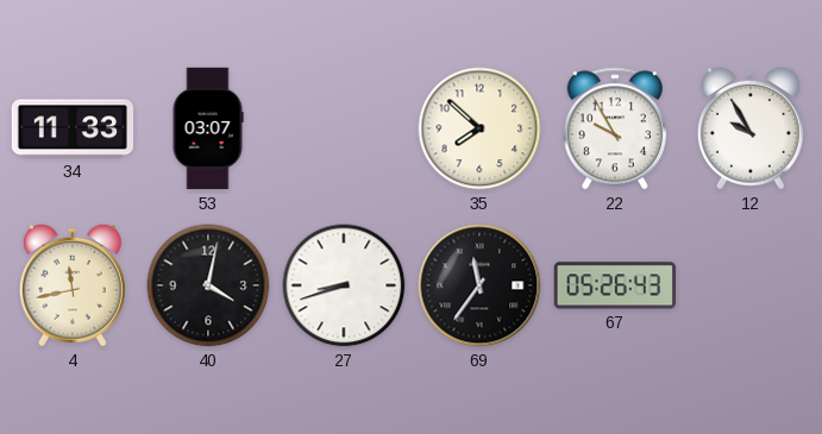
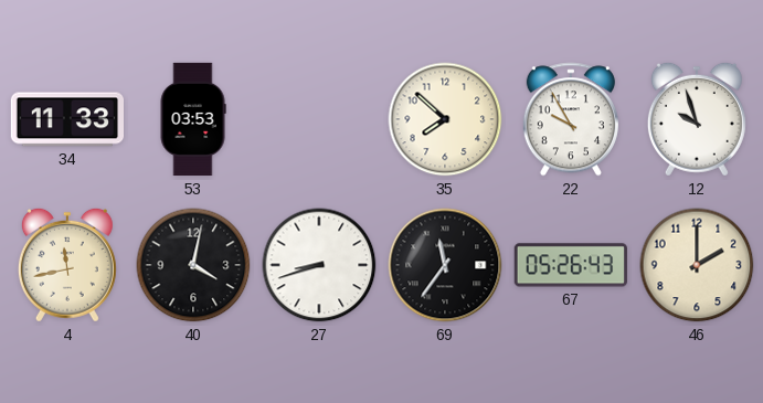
53: 03:07 -> 03:53 (193, 119)
12: 9:55 -> 9:57 (697, 119)
46: none -> 2:00 (697, 265)
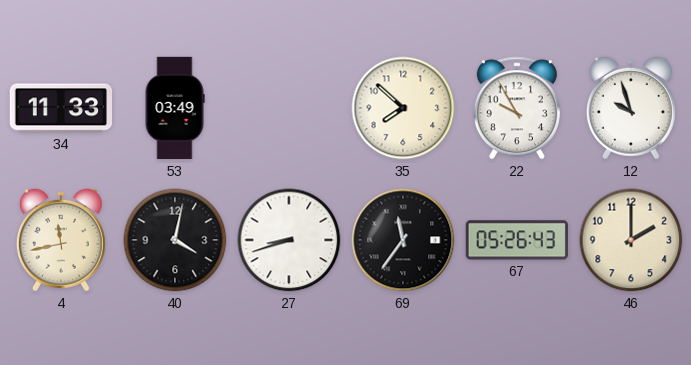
53: 03:53 -> 03:49 (175, 108)
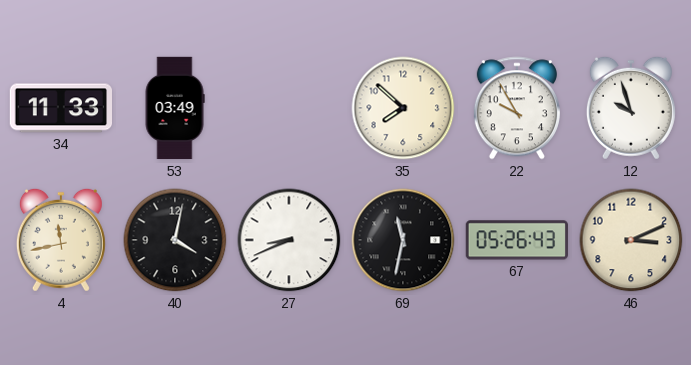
27: 8:42 -> 8:41 (289, 240)
69: 11:36 -> 11:32 (403, 240)
46: 2:00 -> 3:11 (631, 240)
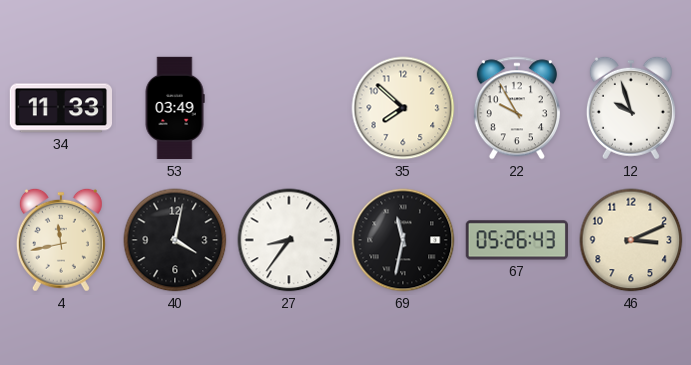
27: 8:41 -> 8:36 (289, 240)
